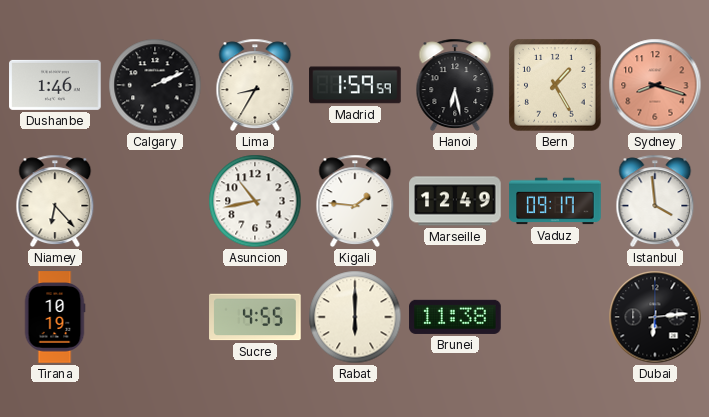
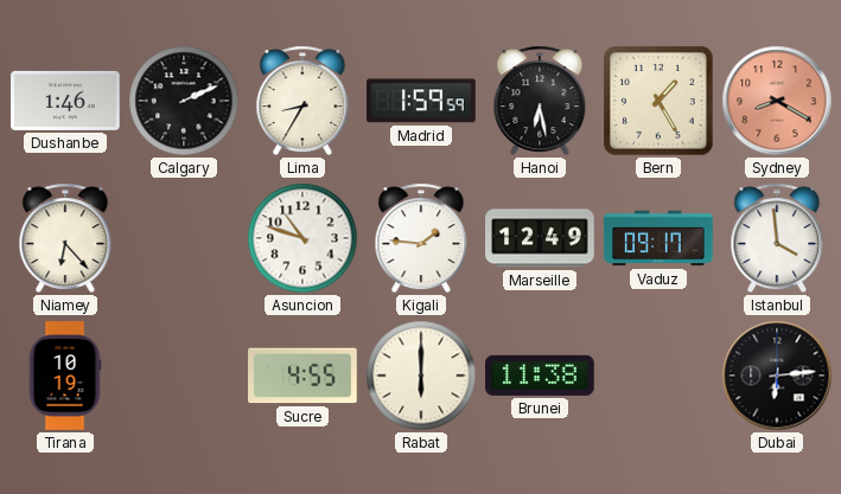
Sydney: 8:18 -> 8:20 (777, 101)
Asuncion: 10:43 -> 10:48 (302, 238)
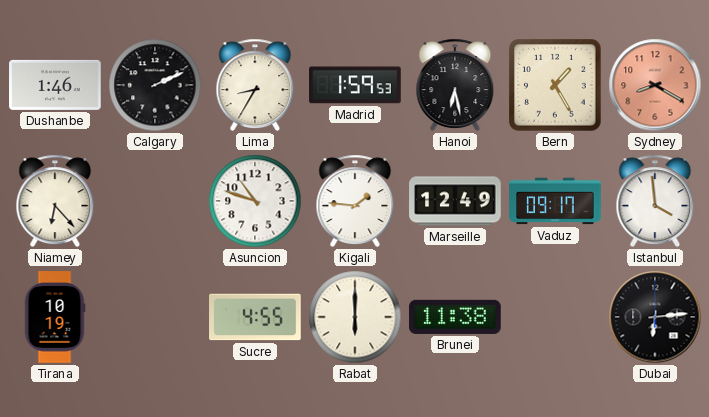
Madrid: 1:59:59 -> 1:59:53 (355, 85)
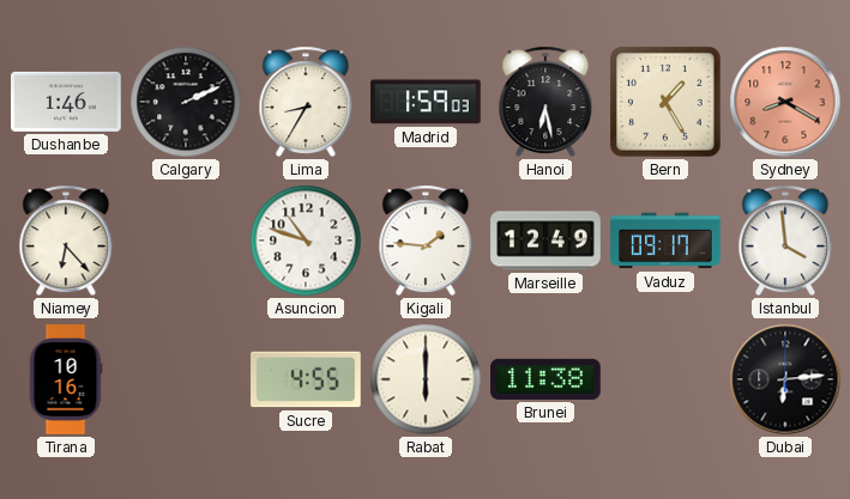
Madrid: 1:59:53 -> 1:59:03 (426, 102)
Tirana: 10:19 -> 10:16 (66, 379)
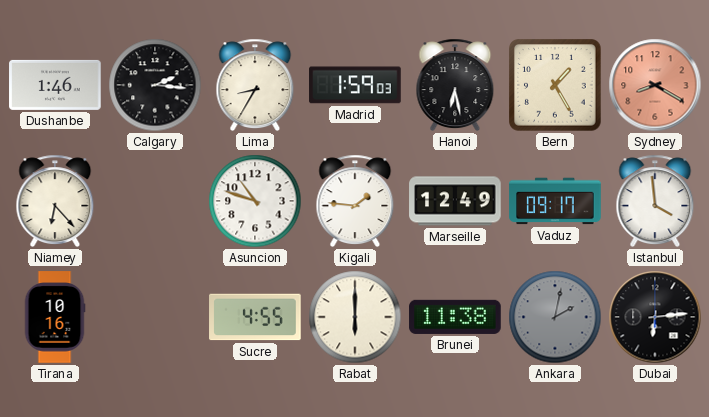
Calgary: 2:11 -> 2:16 (155, 85)
Ankara: none -> 2:02 (555, 317)
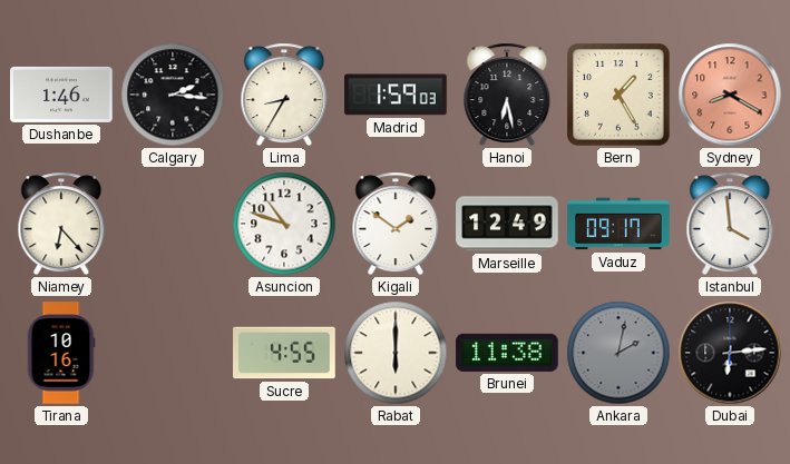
Kigali: 1:46 -> 1:51 (396, 224)
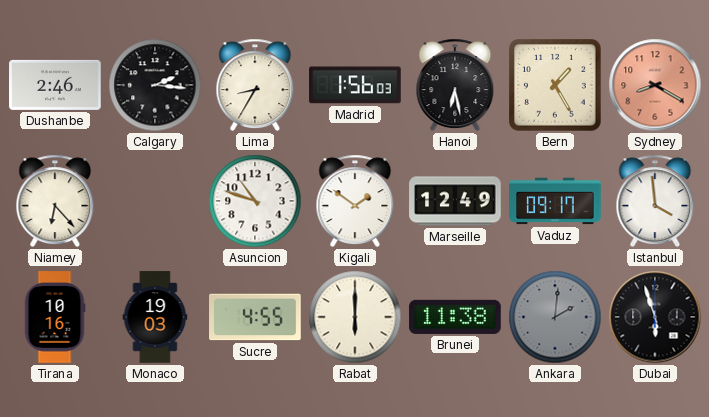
Dushanbe: 1:46 -> 2:46 (55, 85)
Madrid: 1:59 -> 1:56 (355, 85)
Monaco: none -> 19:03 (155, 317)
Ankara: 2:02 -> 2:01 (555, 317)
Dubai: 6:14 -> 5:57 (655, 317)
